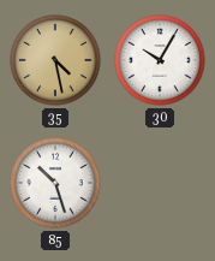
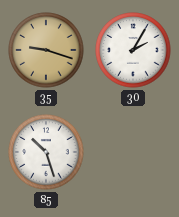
35: 4:28 -> 9:18 (46, 50)
30: 10:05 -> 2:05 (133, 50)
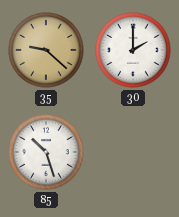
35: 9:18 -> 9:22 (46, 50)
30: 2:05 -> 2:00 (133, 50)
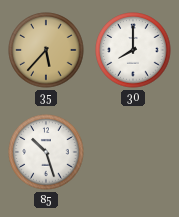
35: 9:22 -> 5:37 (46, 50)
30: 2:00 -> 8:00 (133, 50)
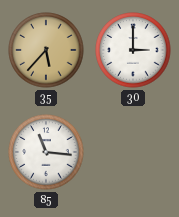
30: 8:00 -> 3:00 (133, 50)
85: 10:27 -> 11:16 (46, 152)
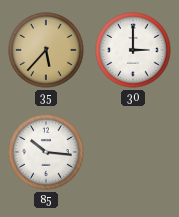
85: 11:16 -> 10:16 (46, 152)
